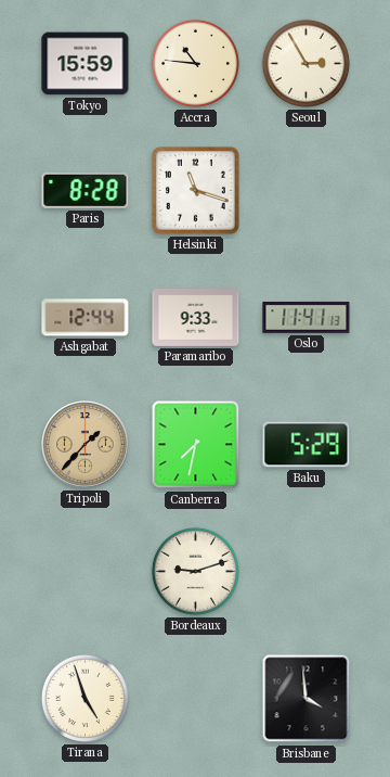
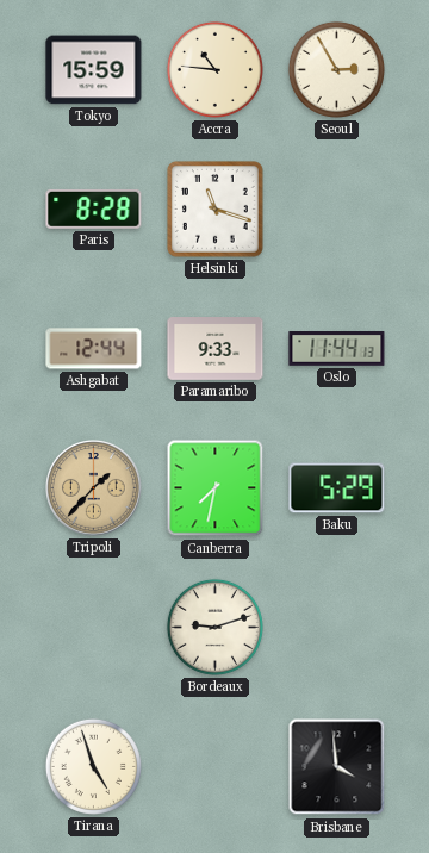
Oslo: 11:41 -> 11:44 (337, 349)
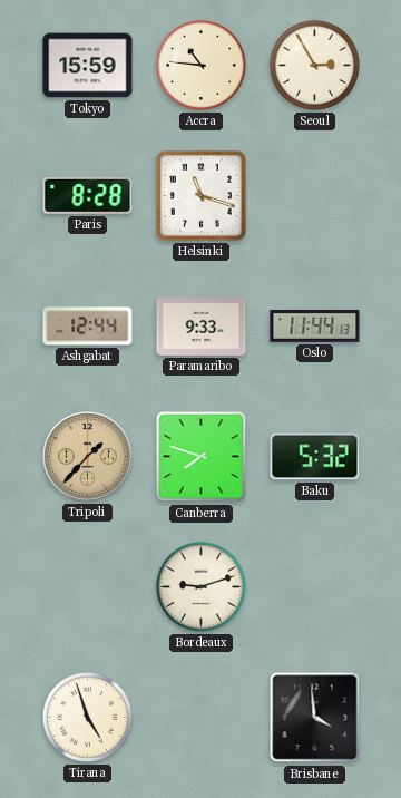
Canberra: 7:32 -> 7:48 (202, 457)
Baku: 5:29 -> 5:32 (315, 457)
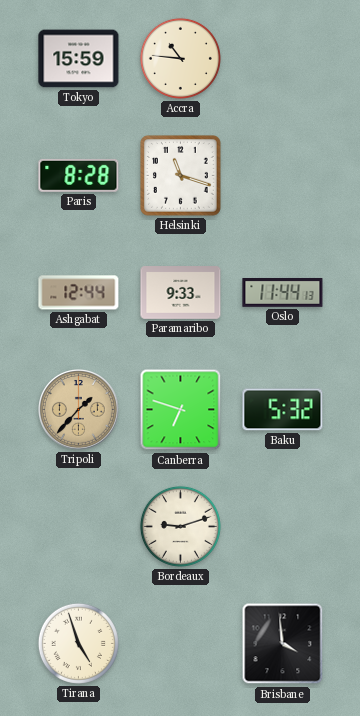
Seoul: 2:55 -> none (314, 65)
Canberra: 7:48 -> 6:48 (181, 410)
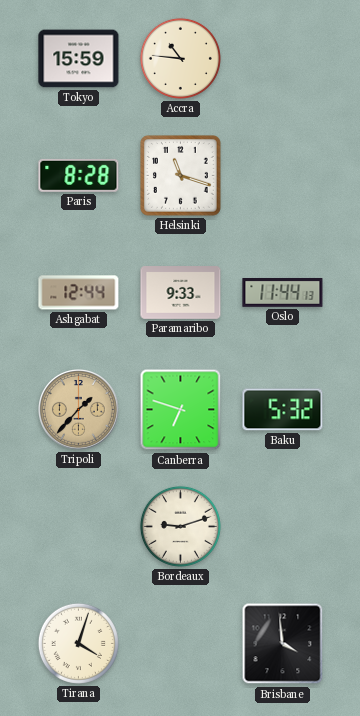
Tirana: 4:57 -> 4:03 (78, 643)
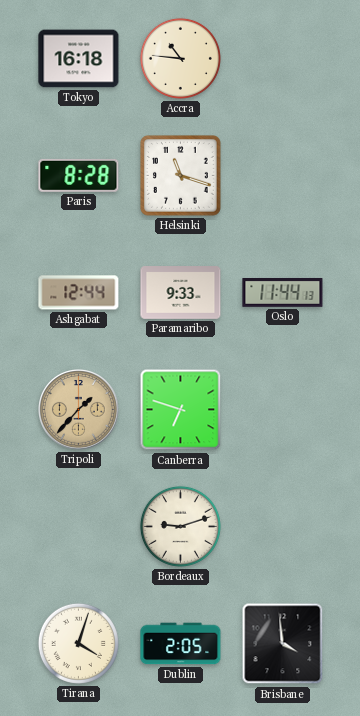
Tokyo: 15:59 -> 16:18 (79, 59)
Baku: 5:32 -> none (283, 410)
Dublin: none -> 2:05 (181, 644)
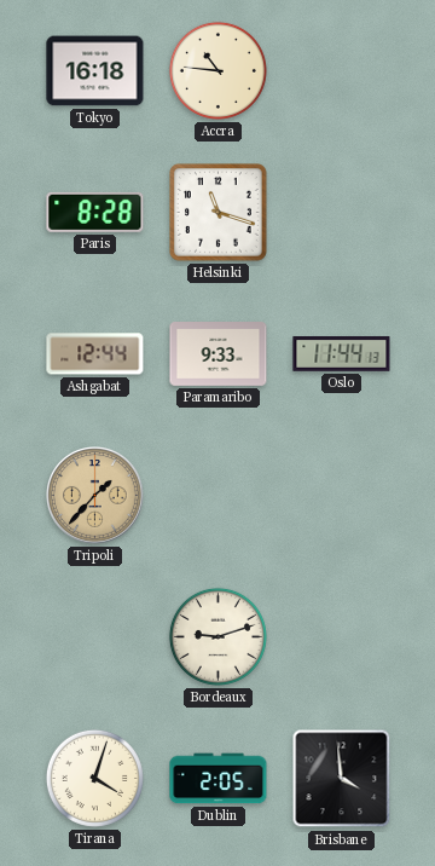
Canberra: 6:48 -> none (181, 410)
